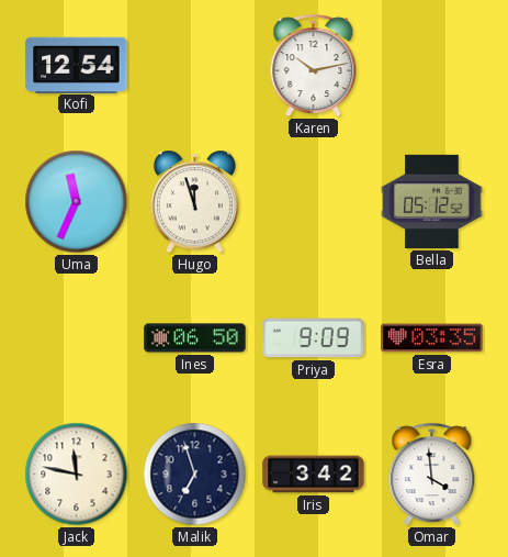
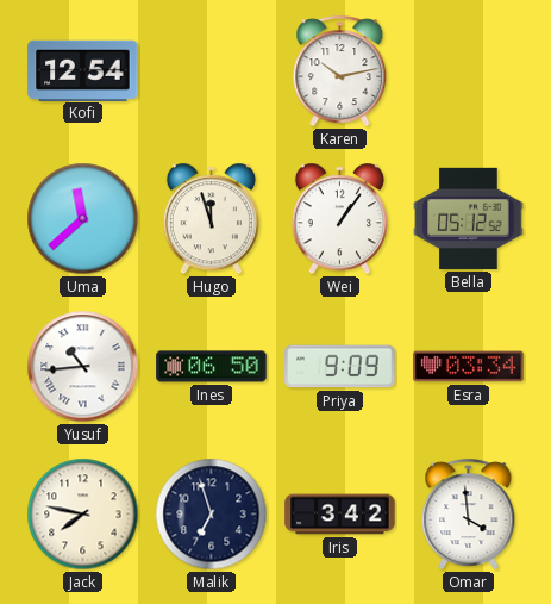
Uma: 11:34 -> 11:38 (83, 219)
Wei: none -> 1:06 (339, 219)
Yusuf: none -> 10:44 (83, 367)
Esra: 03:35 -> 03:34 (469, 367)
Jack: 11:47 -> 7:47 (83, 515)
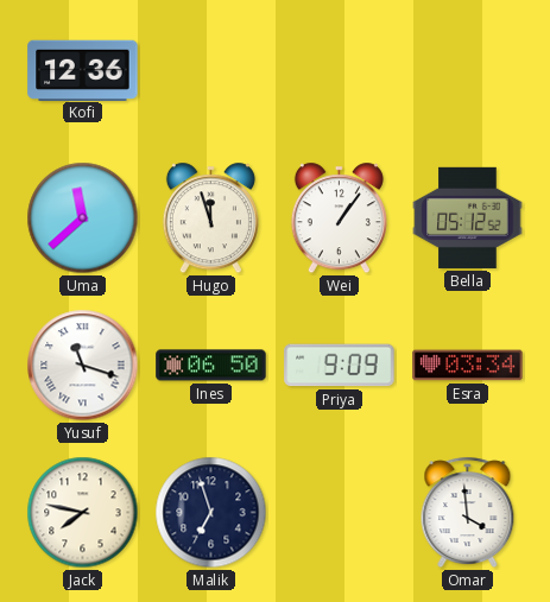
Kofi: 12:54 -> 12:36 (83, 70)
Karen: 10:13 -> none (340, 70)
Yusuf: 10:44 -> 11:18 (83, 366)
Iris: 3:42 -> none (340, 515)
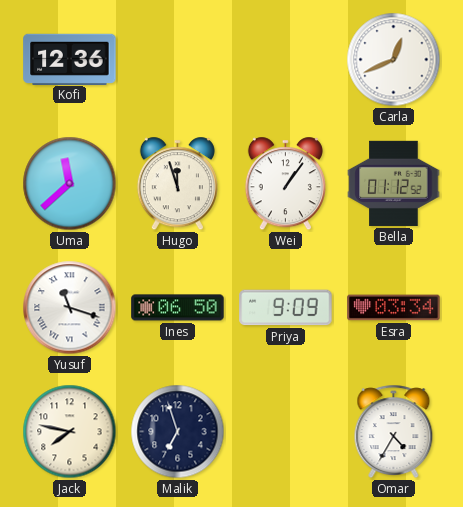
Carla: none -> 12:41 (394, 60)
Bella: 05:12 -> 01:12 (394, 183)
Omar: 3:59 -> 4:35 (394, 431)
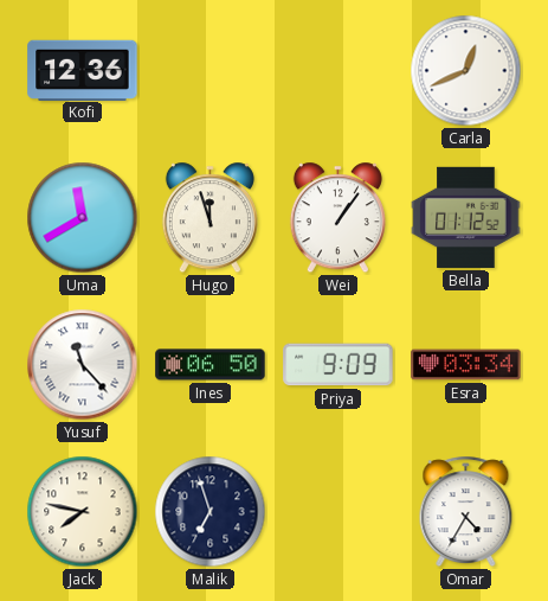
Uma: 11:38 -> 11:40 (83, 218)
Yusuf: 11:18 -> 11:23 (83, 365)
